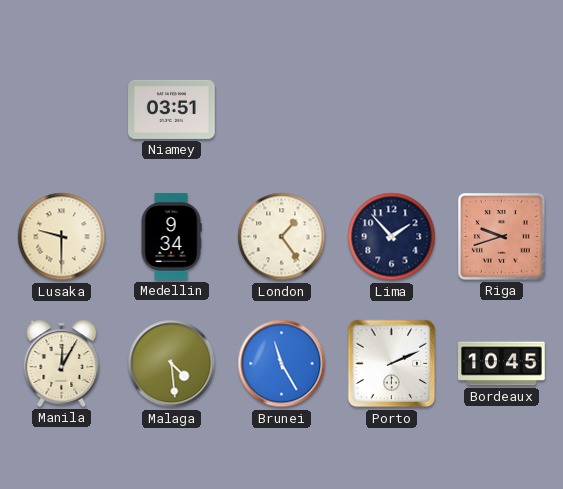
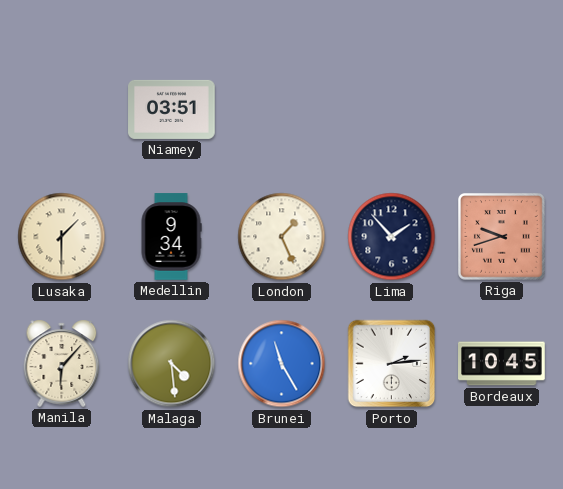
Lusaka: 9:30 -> 1:30 (62, 237)
London: 1:24 -> 1:26 (282, 237)
Manila: 12:05 -> 6:07 (62, 363)
Porto: 2:11 -> 2:14 (392, 364)
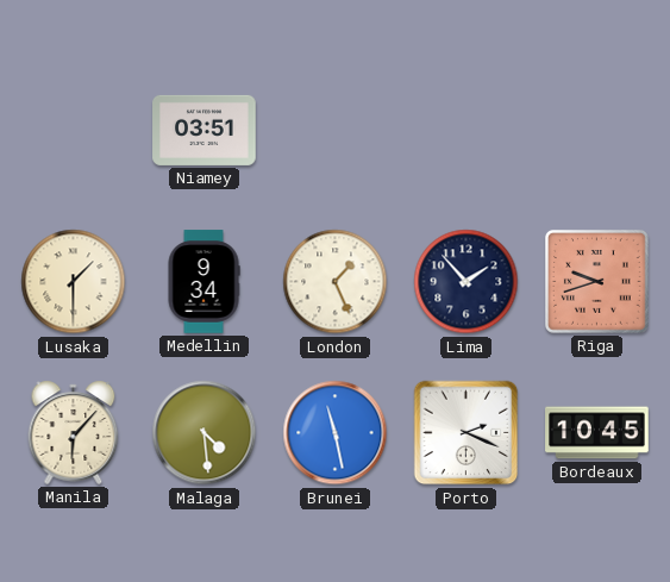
Brunei: 11:25 -> 11:28 (336, 433)
Porto: 2:14 -> 2:19 (467, 433)
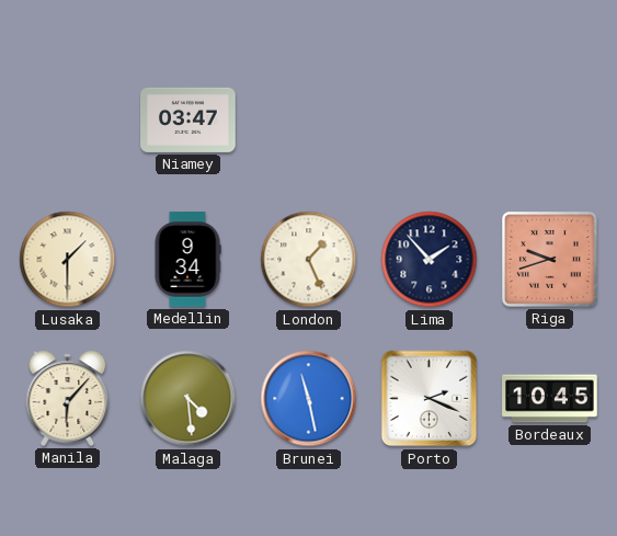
Niamey: 03:51 -> 03:47 (188, 119)
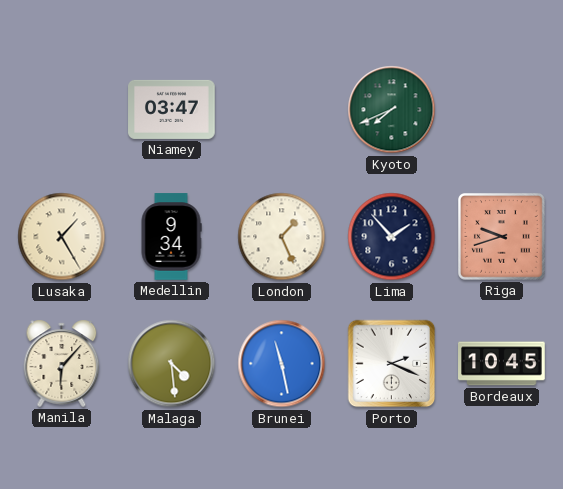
Kyoto: none -> 7:41 (392, 110)
Lusaka: 1:30 -> 1:25 (62, 237)
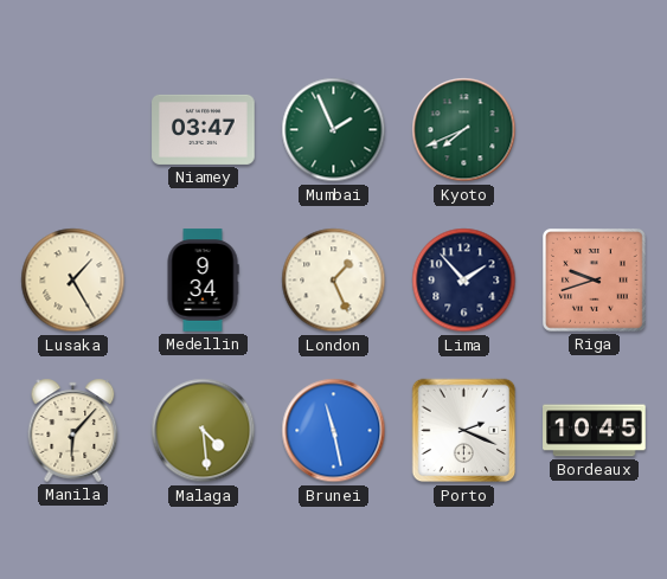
Mumbai: none -> 1:56 (334, 130)
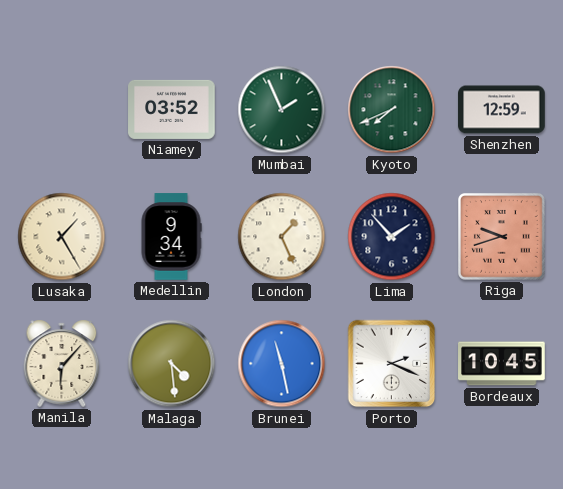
Niamey: 03:47 -> 03:52 (172, 109)
Shenzhen: none -> 12:59 (502, 110)
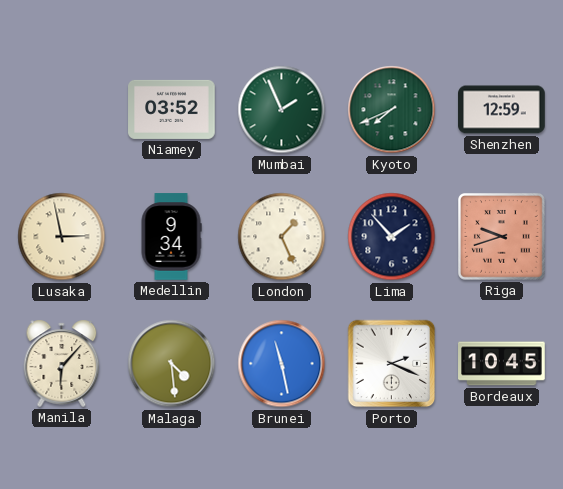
Lusaka: 1:25 -> 2:58 (62, 237)
